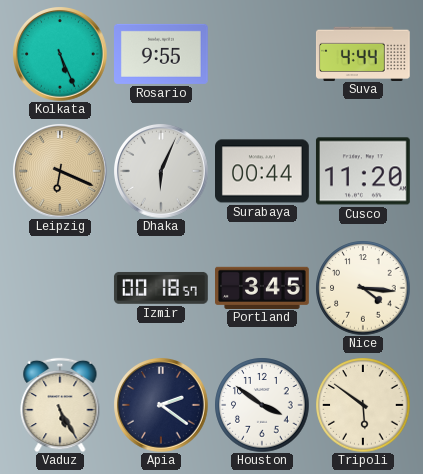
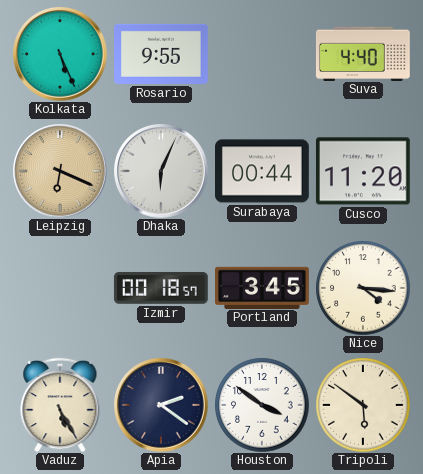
Suva: 4:44 -> 4:40 (363, 53)
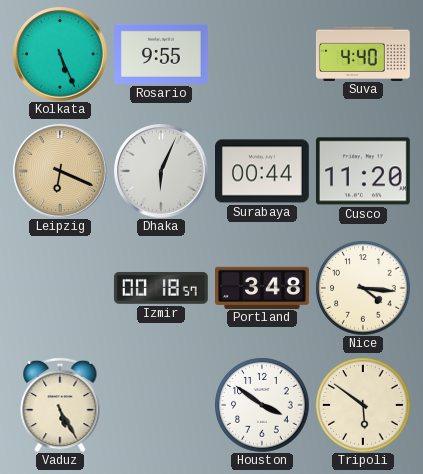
Portland: 3:45 -> 3:48 (263, 287)
Apia: 2:21 -> none (161, 405)
